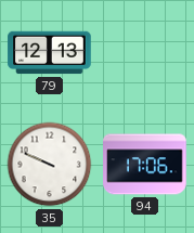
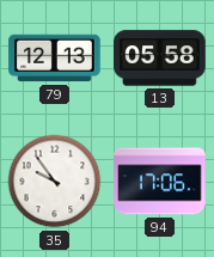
13: none -> 05:58 (160, 59)
35: 9:49 -> 9:54 (55, 182)
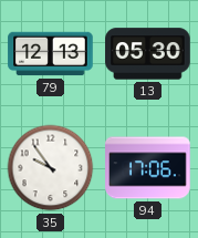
13: 05:58 -> 05:30 (148, 54)
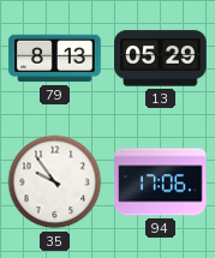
79: 12:13 -> 8:13 (55, 59)
13: 05:30 -> 05:29 (161, 59)
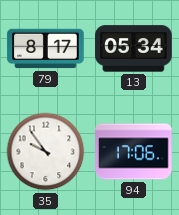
79: 8:13 -> 8:17 (46, 49)
13: 05:29 -> 05:34 (134, 49)
